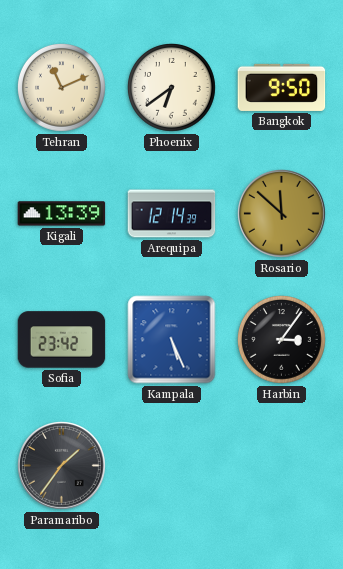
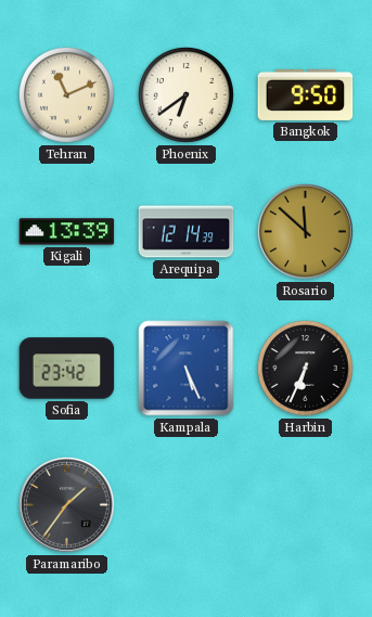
Harbin: 3:06 -> 6:34 (306, 369)
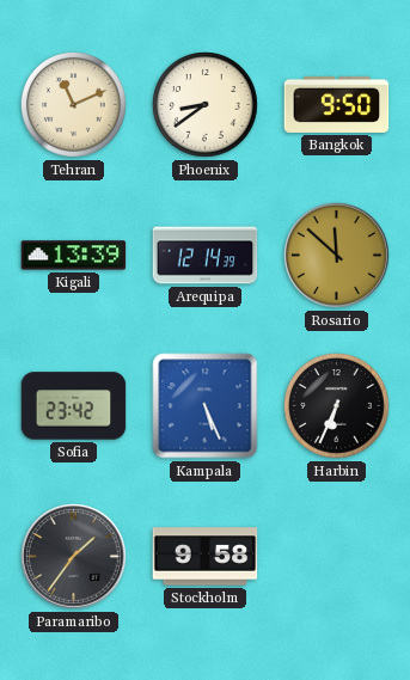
Phoenix: 6:39 -> 8:39 (206, 105)
Stockholm: none -> 9:58 (206, 557)
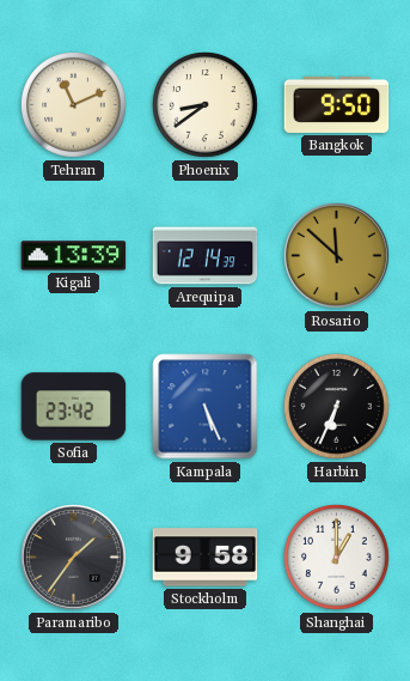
Shanghai: none -> 1:00 (337, 558)
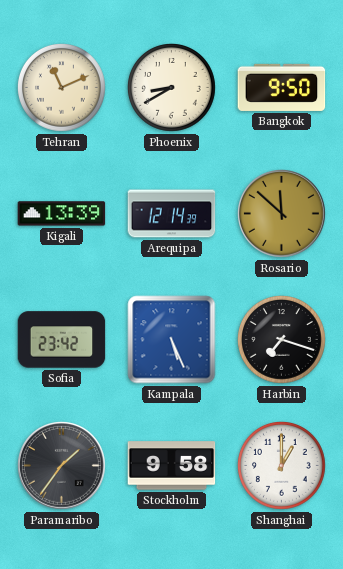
Phoenix: 8:39 -> 8:40 (172, 88)
Harbin: 6:34 -> 7:18 (282, 340)
